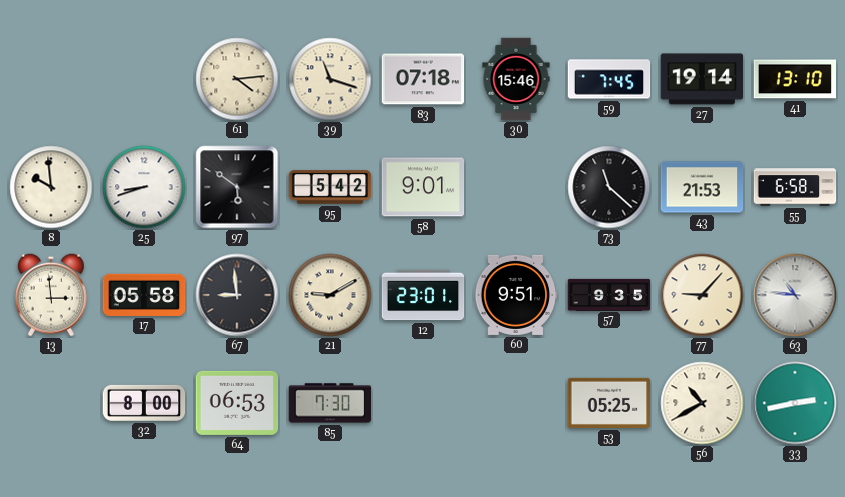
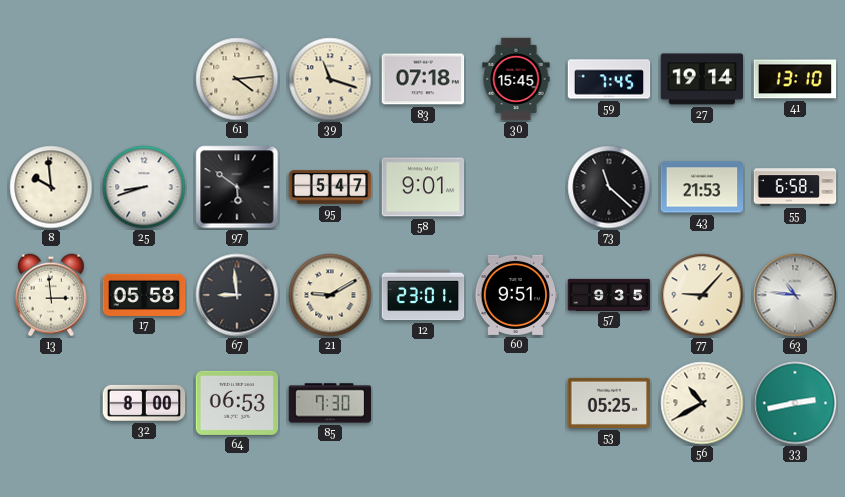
30: 15:46 -> 15:45 (516, 79)
95: 5:42 -> 5:47 (330, 187)
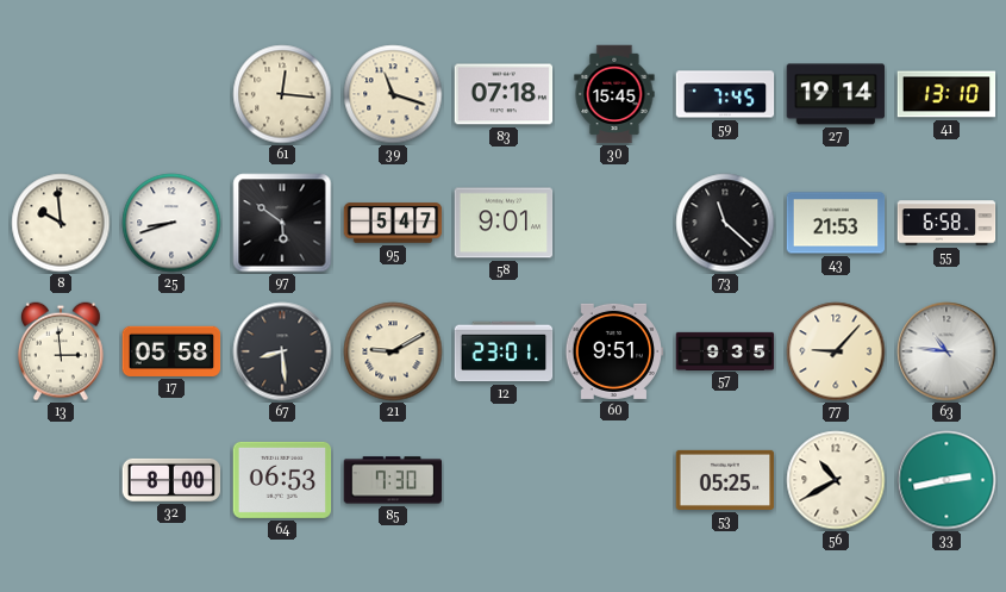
61: 4:14 -> 12:16 (282, 94)
67: 8:59 -> 8:29 (282, 351)
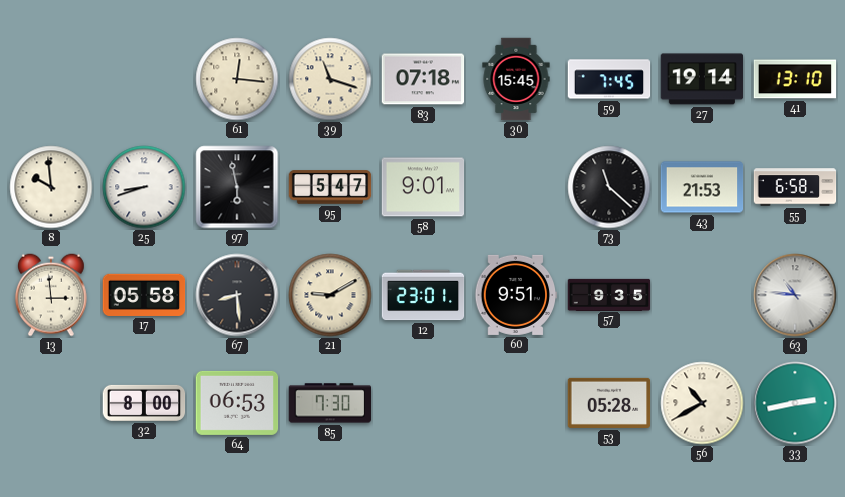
97: 5:51 -> 5:58 (237, 187)
77: 9:07 -> none (836, 351)
53: 05:25 -> 05:28 (609, 403)
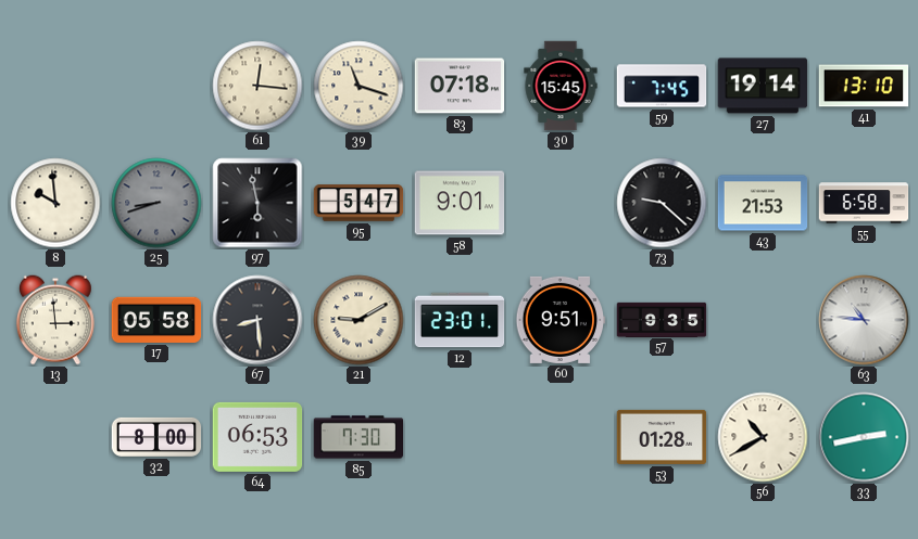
25 dial: white -> grey (156, 203)
73: 11:22 -> 9:22 (662, 203)
53: 05:28 -> 01:28 (662, 437)
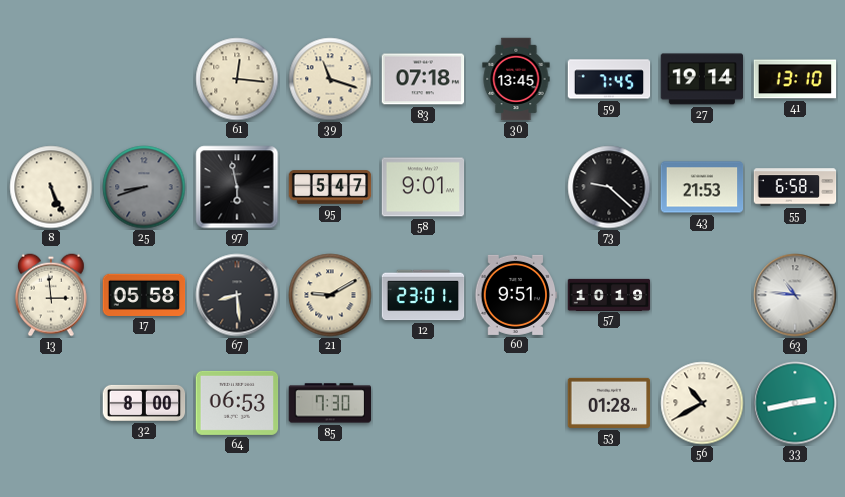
30: 15:45 -> 13:45 (516, 79)
8: 9:59 -> 5:26 (51, 187)
57: 9:35 -> 10:19 (609, 294)
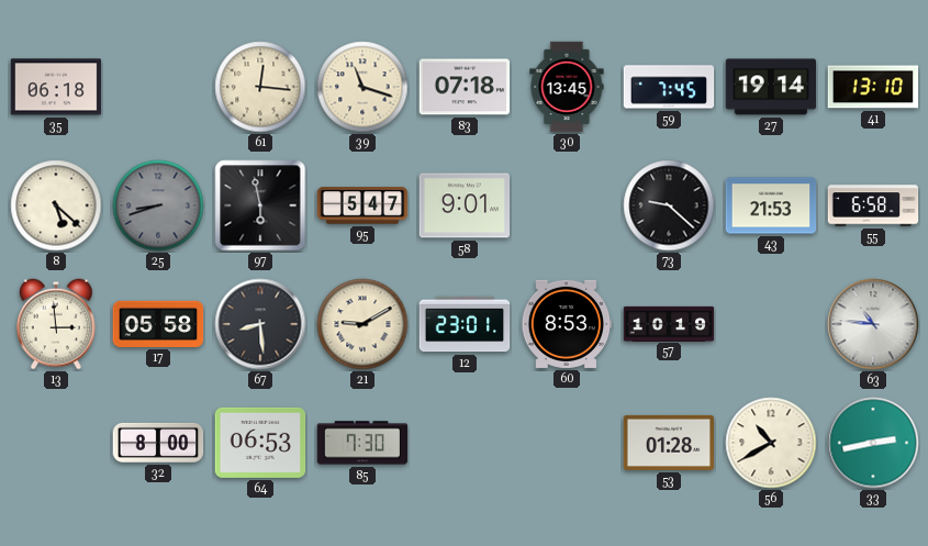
35: none -> 06:18 (56, 87)
8: 5:26 -> 5:22 (56, 205)
60: 9:51 -> 8:53 (567, 324)
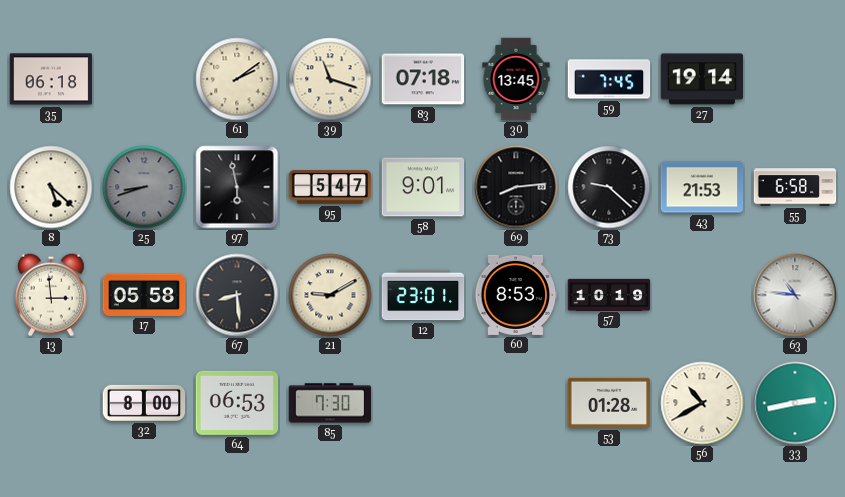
61: 12:16 -> 2:09 (237, 79)
41: 13:10 -> none (873, 87)
69: none -> 8:14 (516, 187)
